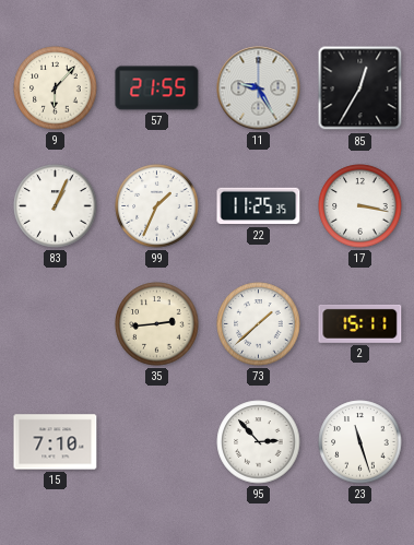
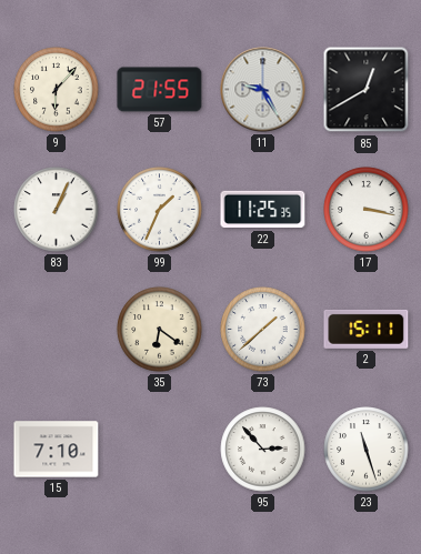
85: 12:35 -> 12:40 (367, 90)
35: 2:44 -> 6:21 (160, 330)
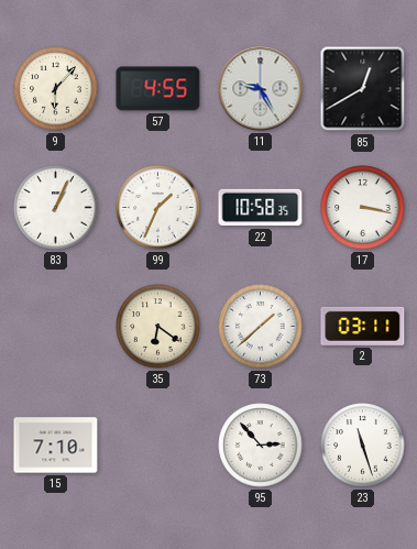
57: 21:55 -> 4:55 (158, 89)
22: 11:25 -> 10:58 (261, 208)
2: 15:11 -> 03:11 (363, 326)
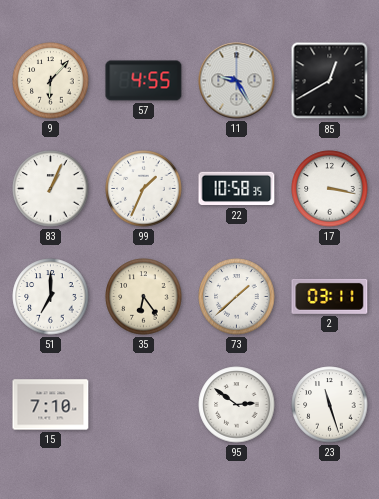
51: none -> 7:00 (51, 297)
35: 6:21 -> 6:24 (144, 297)
95: 2:53 -> 2:51 (237, 405)
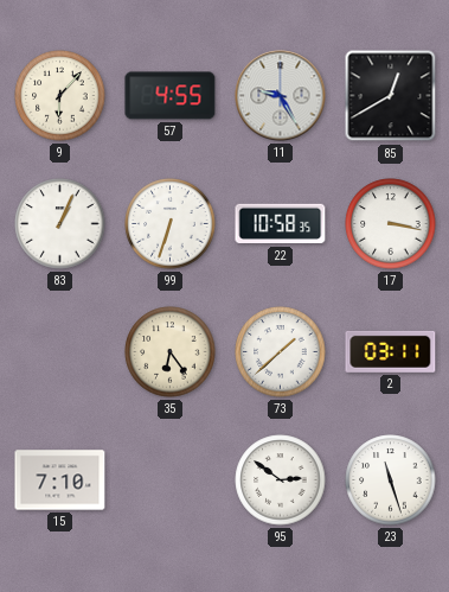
99: 1:34 -> 6:33 (171, 224)
51: 7:00 -> none (51, 297)
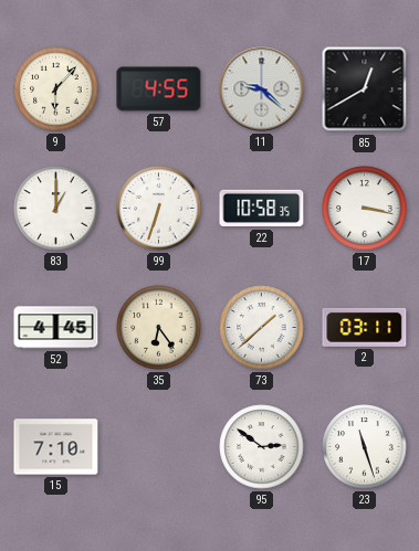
11: 9:25 -> 9:22 (262, 89)
83: 1:04 -> 1:00 (56, 209)
52: none -> 4:45 (56, 328)
